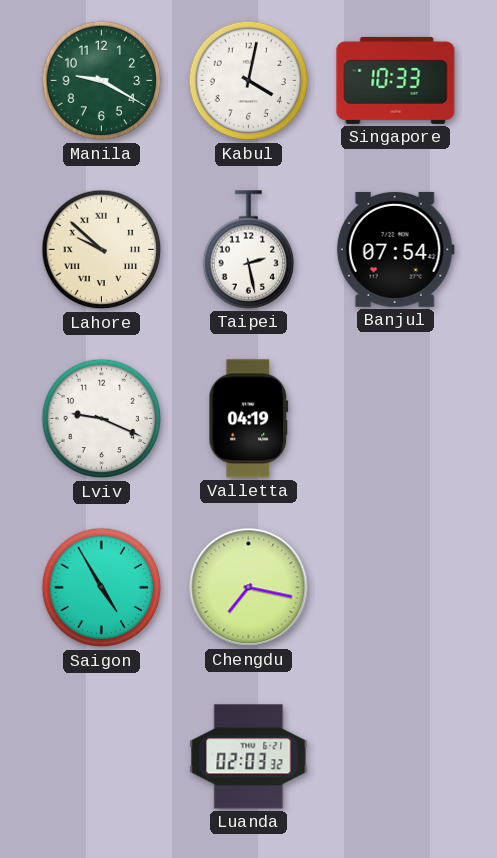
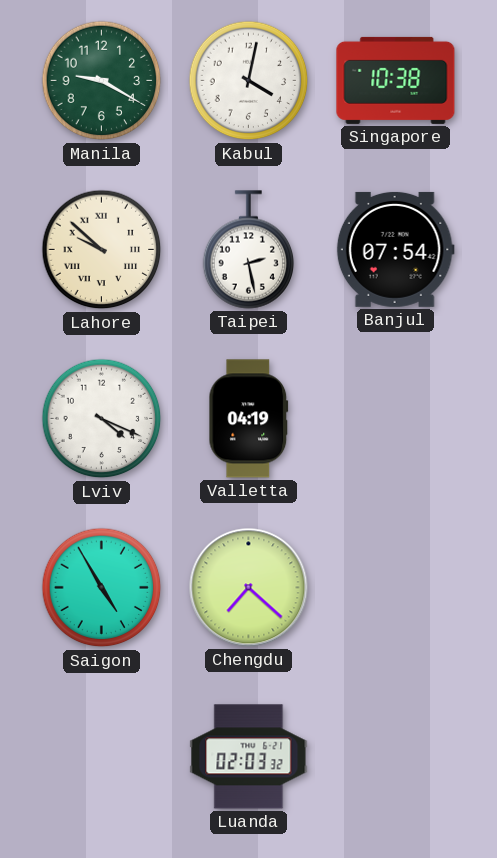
Singapore: 10:33 -> 10:38 (396, 80)
Lviv: 9:19 -> 4:19 (102, 419)
Chengdu: 7:17 -> 7:22 (249, 588)
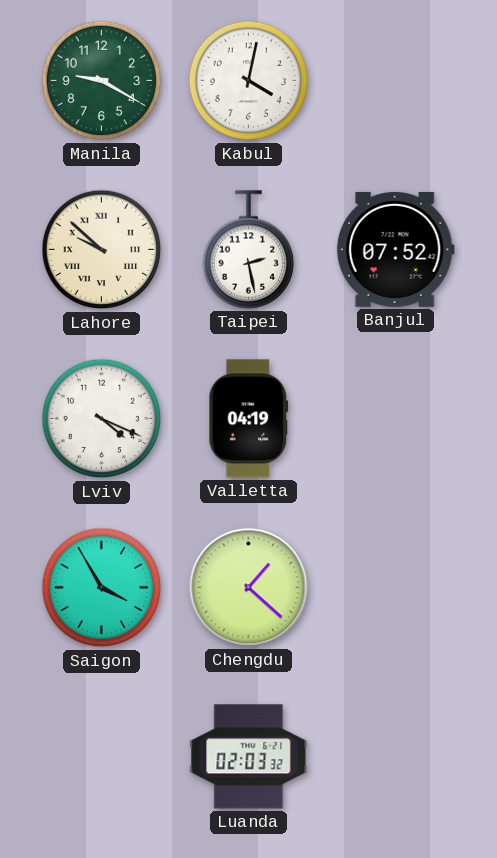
Singapore: 10:38 -> none (396, 80)
Banjul: 07:54 -> 07:52 (395, 249)
Saigon: 4:55 -> 3:55 (102, 588)
Chengdu: 7:22 -> 1:22 (249, 588)
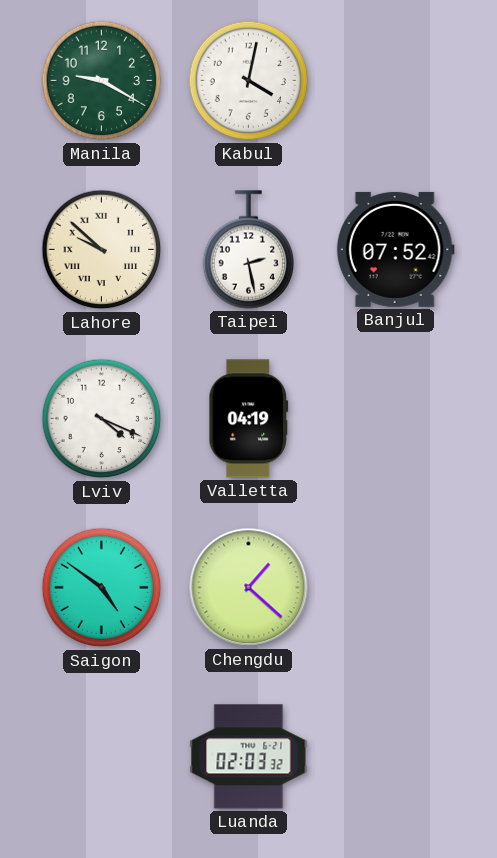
Saigon: 3:55 -> 4:51 (102, 588)
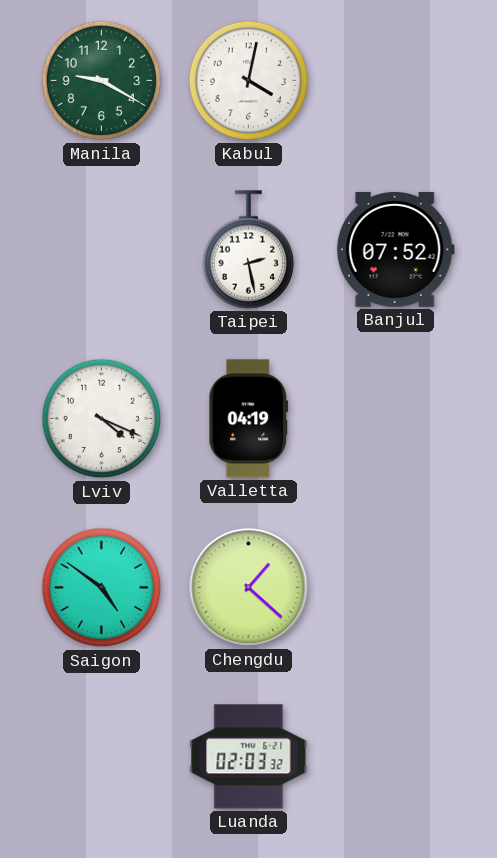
Lahore: 9:52 -> none (102, 250)
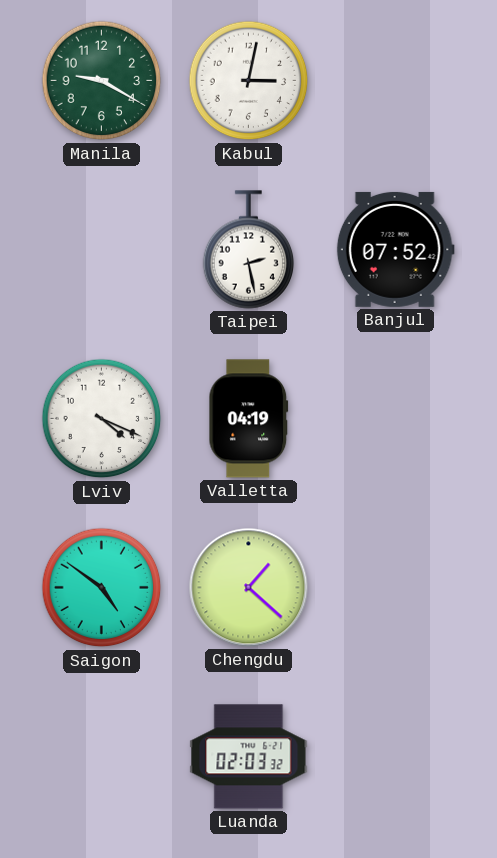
Kabul: 4:02 -> 3:02 (249, 81)
